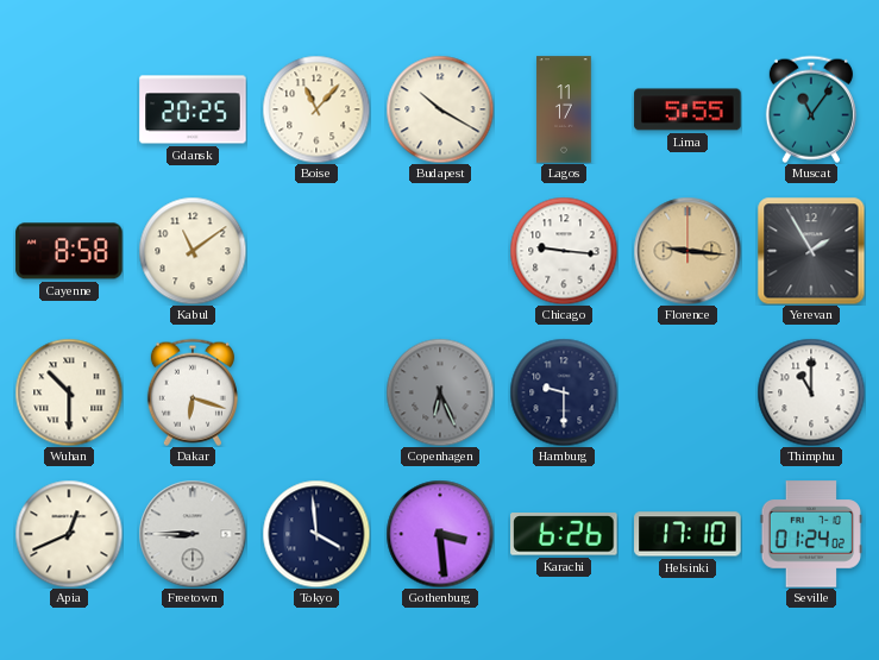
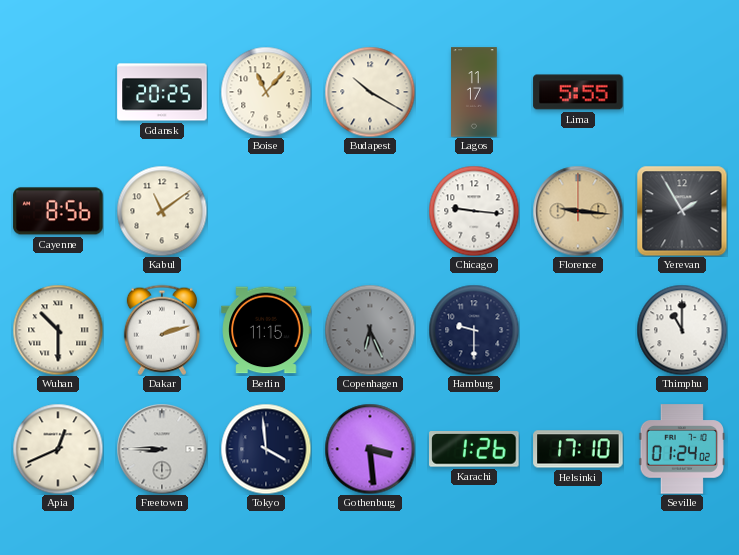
Muscat: 11:06 -> none (811, 109)
Cayenne: 8:58 -> 8:56 (58, 211)
Dakar: 6:18 -> 2:12 (162, 330)
Berlin: none -> 11:15 (266, 330)
Karachi: 6:26 -> 1:26 (474, 449)
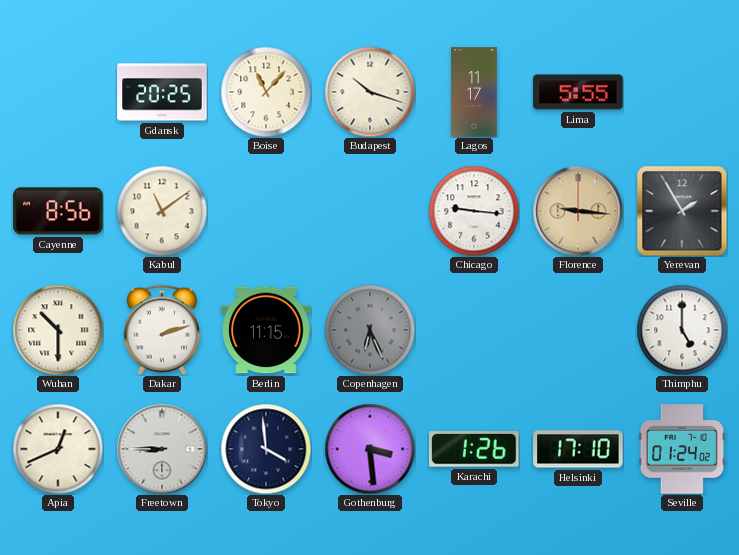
Budapest: 10:20 -> 10:18 (370, 92)
Hamburg: 9:30 -> none (474, 330)
Thimphu: 11:00 -> 5:00 (682, 330)
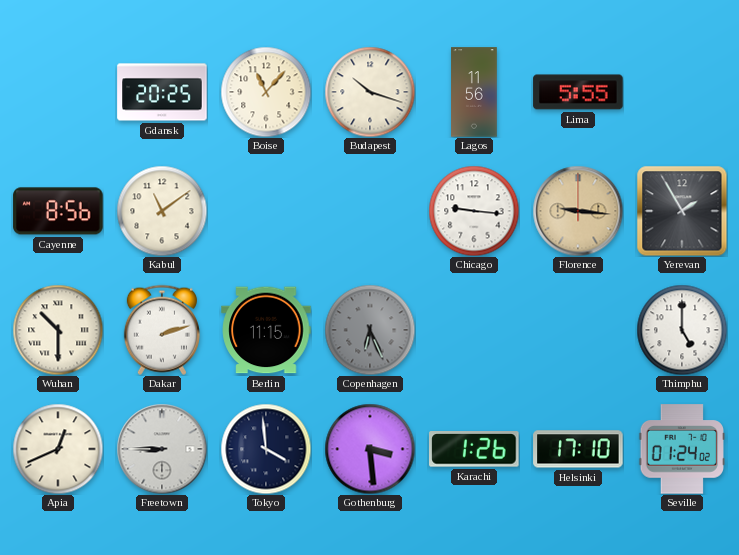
Lagos: 11:17 -> 11:56 (474, 92)
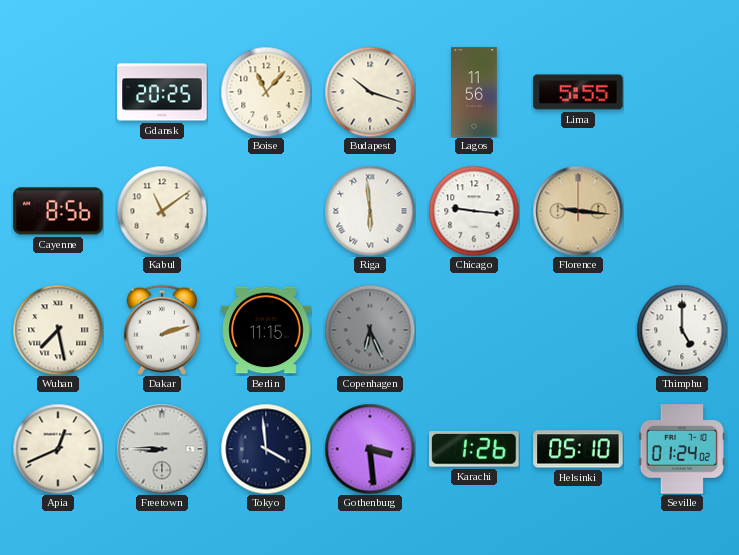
Riga: none -> 5:59 (370, 211)
Yerevan: 1:55 -> none (682, 211)
Wuhan: 10:30 -> 7:28 (58, 330)
Helsinki: 17:10 -> 05:10 (578, 449)
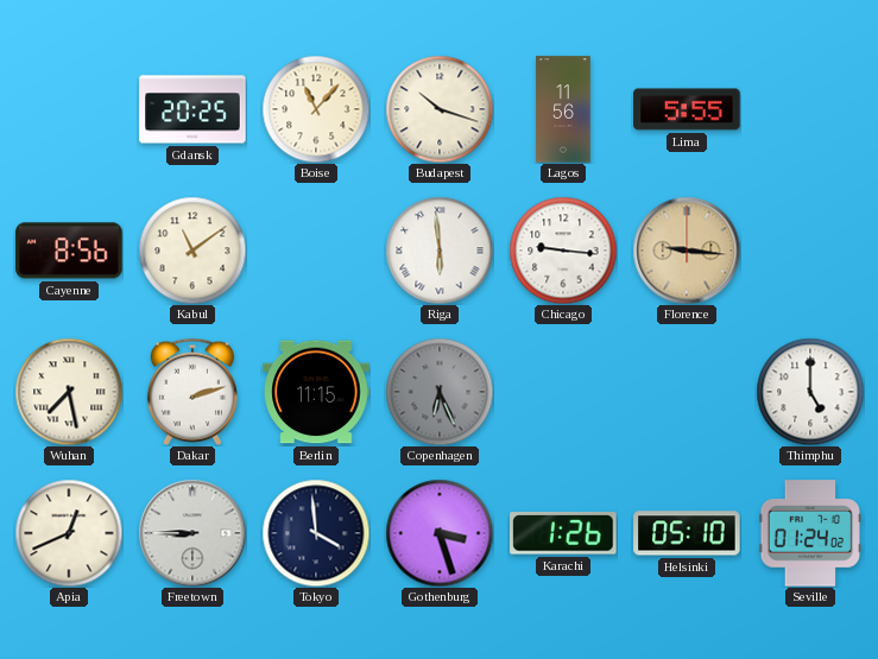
Gothenburg: 3:29 -> 3:27 (440, 533)
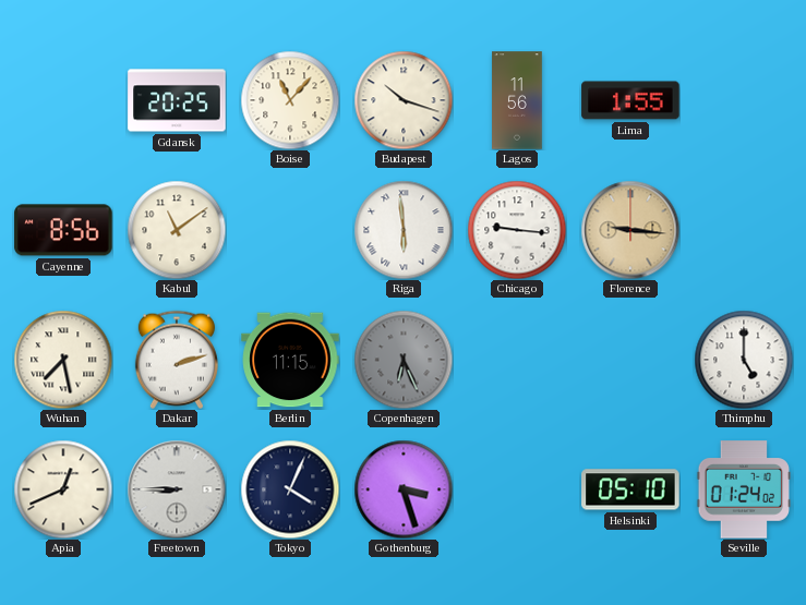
Lima: 5:55 -> 1:55 (630, 100)
Tokyo: 3:59 -> 4:04 (290, 489)
Karachi: 1:26 -> none (563, 533)
